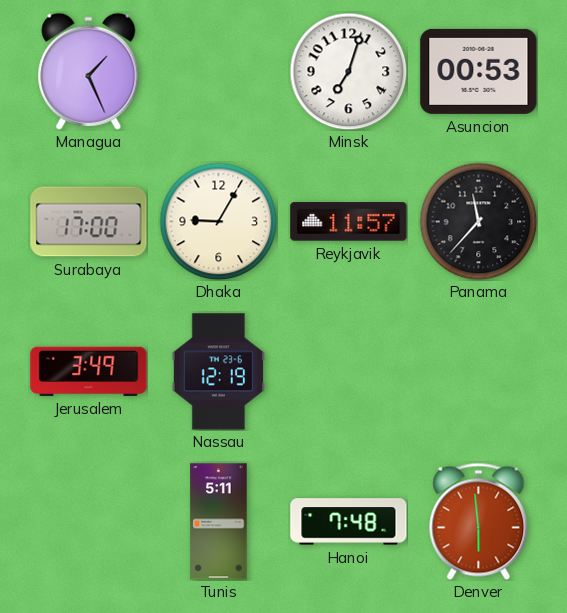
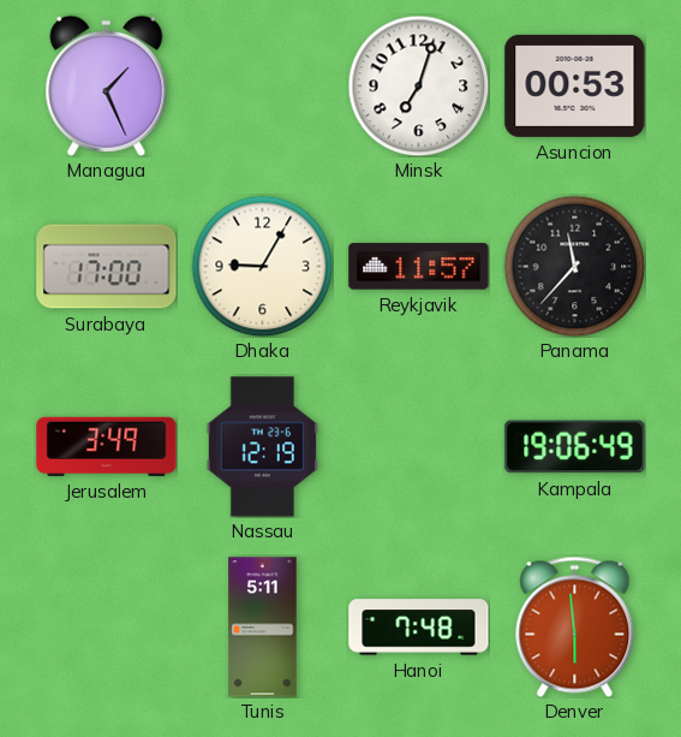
Kampala: none -> 19:06 (575, 447)
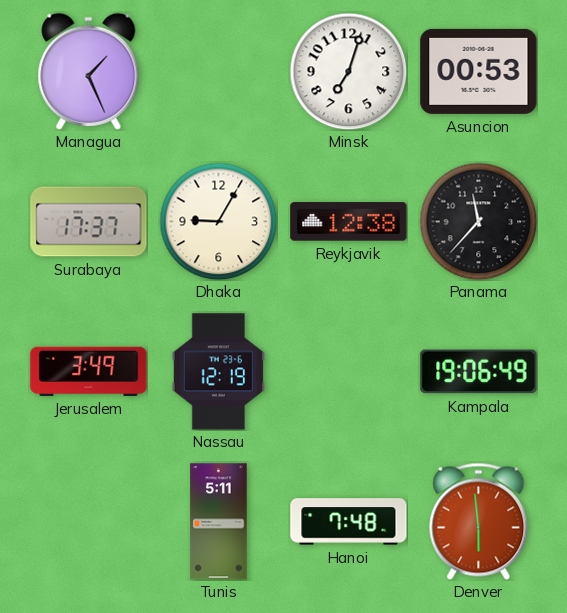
Surabaya: 17:00 -> 17:37 (89, 222)
Reykjavik: 11:57 -> 12:38 (349, 222)
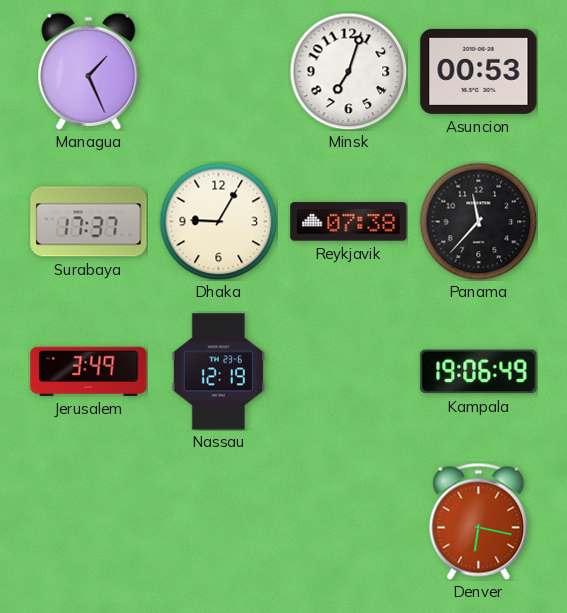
Reykjavik: 12:38 -> 07:38 (349, 222)
Tunis: 5:11 -> none (219, 522)
Hanoi: 7:48 -> none (349, 522)
Denver: 5:59 -> 6:17 (479, 521)
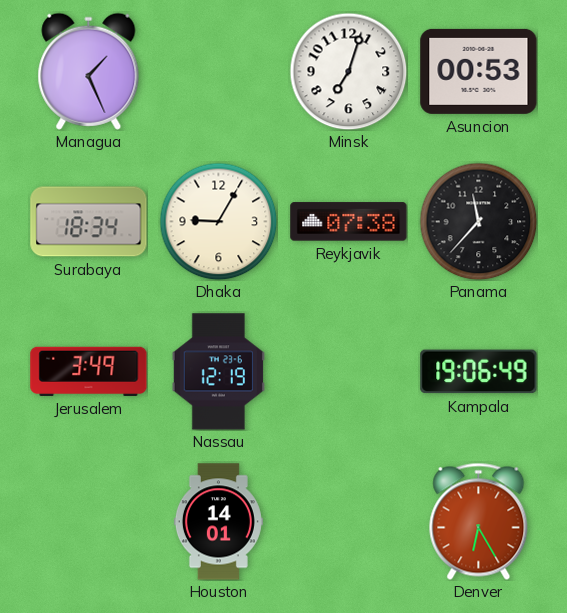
Surabaya: 17:37 -> 18:34 (89, 222)
Houston: none -> 14:01 (218, 522)
Denver: 6:17 -> 6:25 (479, 521)
